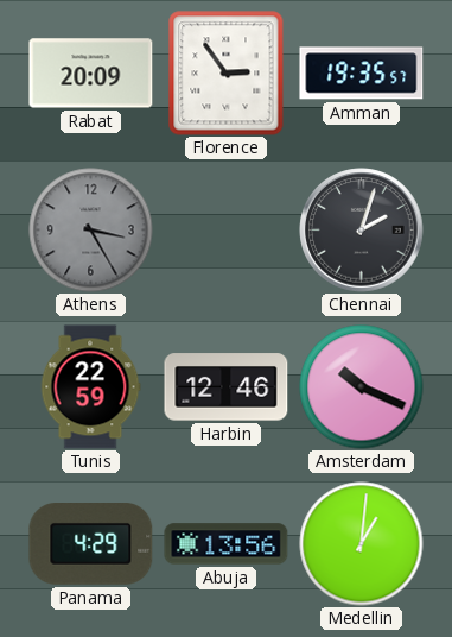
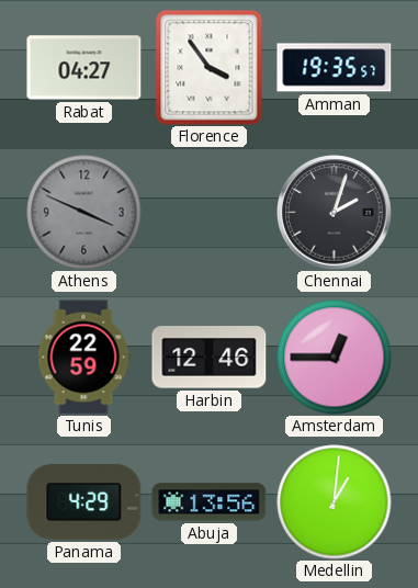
Rabat: 20:09 -> 04:27 (84, 68)
Florence: 2:54 -> 3:54 (210, 68)
Athens: 3:25 -> 3:49 (84, 213)
Amsterdam: 10:19 -> 12:45 (335, 358)
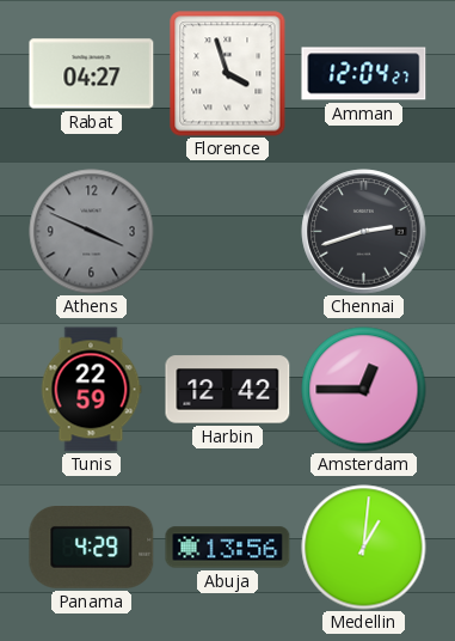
Florence: 3:54 -> 3:57 (228, 74)
Amman: 19:35 -> 12:04 (364, 74)
Chennai: 2:03 -> 2:42 (364, 232)
Harbin: 12:46 -> 12:42 (228, 390)
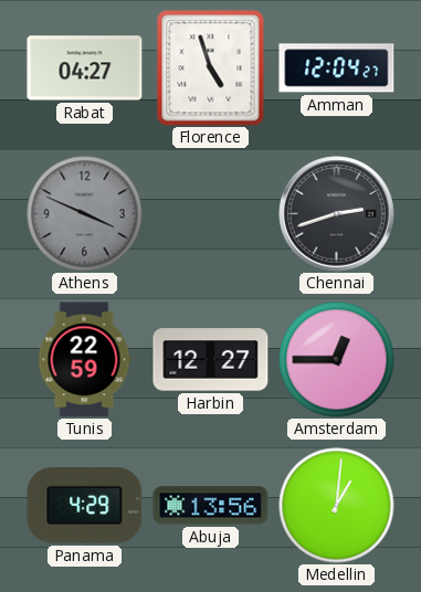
Florence: 3:57 -> 4:57 (211, 68)
Harbin: 12:42 -> 12:27 (211, 360)
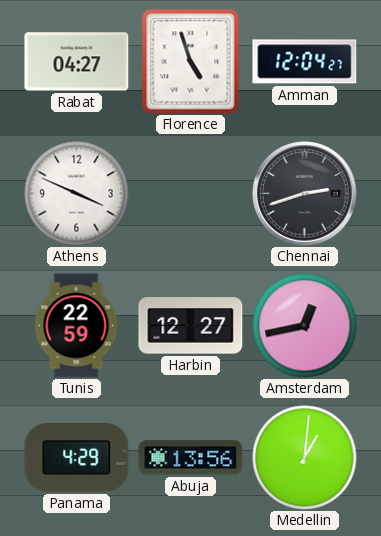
Athens dial: grey -> white (77, 194)
Amsterdam: 12:45 -> 12:43 (305, 326)
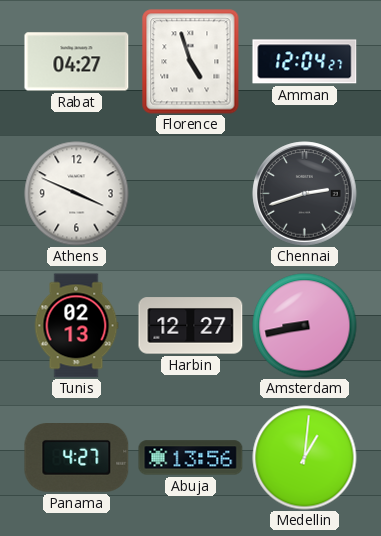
Tunis: 22:59 -> 02:13 (76, 326)
Amsterdam: 12:43 -> 8:43 (305, 326)
Panama: 4:29 -> 4:27 (77, 458)
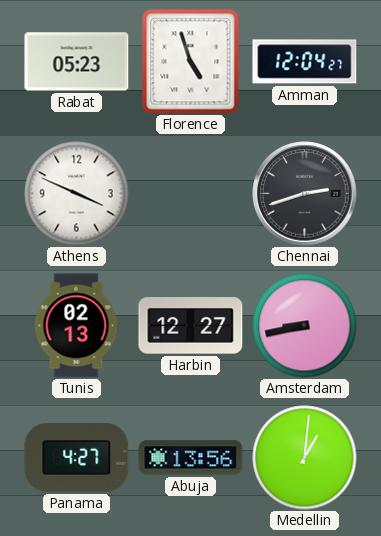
Rabat: 04:27 -> 05:23 (77, 62)
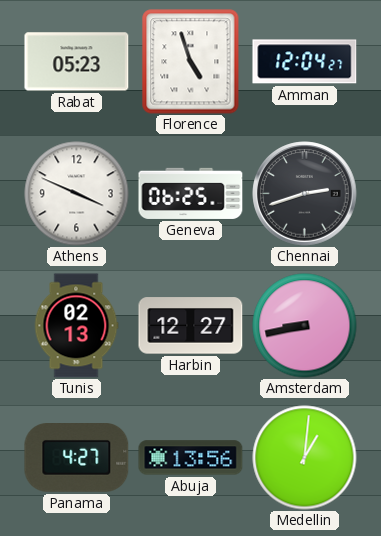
Geneva: none -> 06:25 (191, 193)
